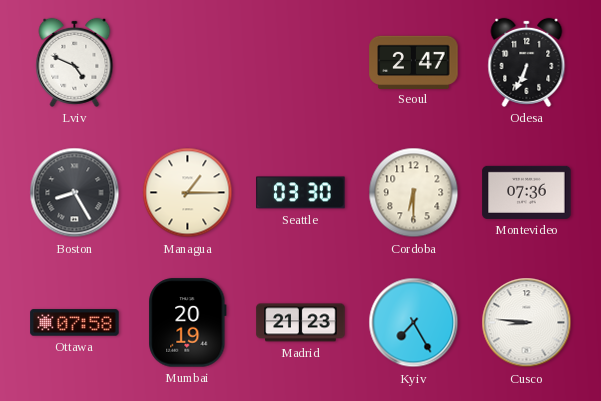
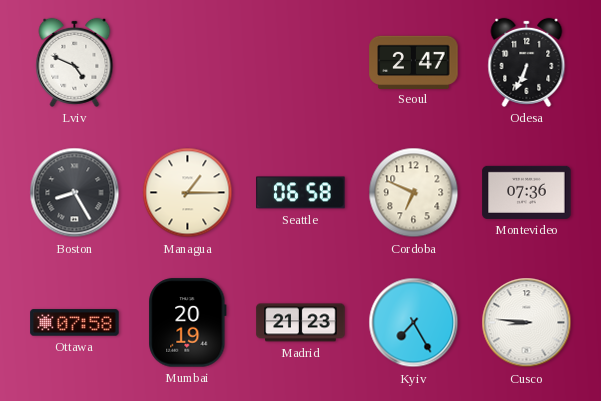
Seattle: 03:30 -> 06:58 (301, 193)
Cordoba: 6:30 -> 6:49 (414, 193)
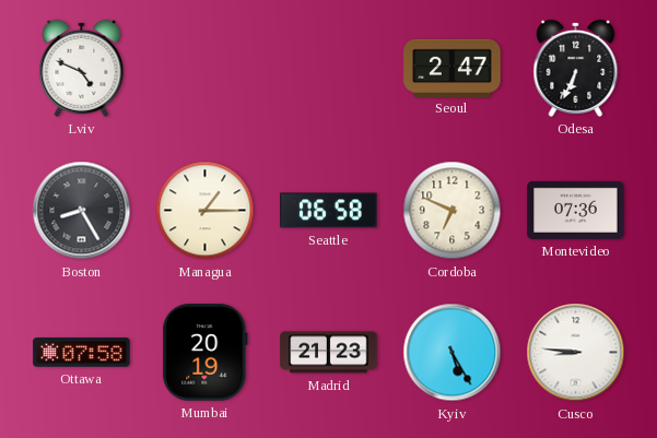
Kyiv: 7:25 -> 5:25 (453, 353)
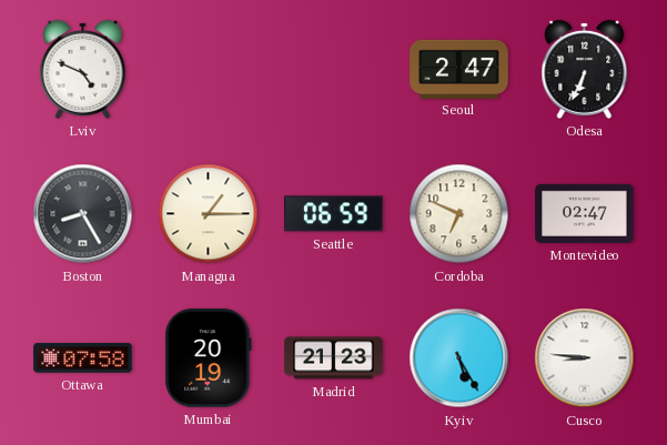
Seattle: 06:58 -> 06:59 (334, 214)
Montevideo: 07:36 -> 02:47 (585, 213)
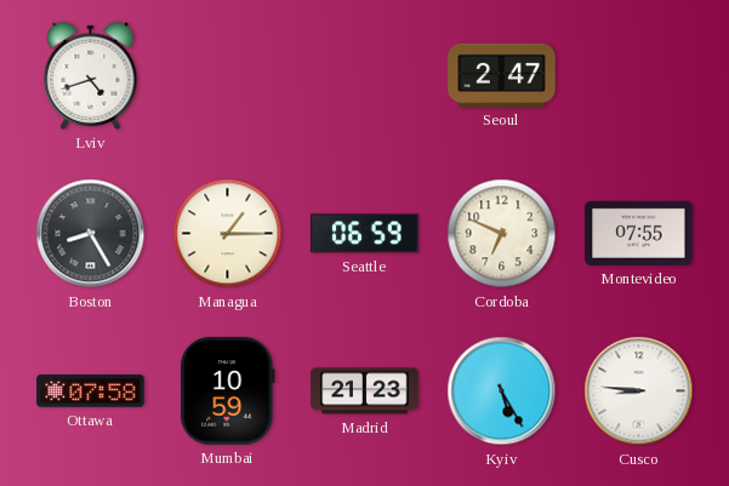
Lviv: 4:49 -> 4:42 (91, 75)
Odesa: 6:34 -> none (585, 69)
Montevideo: 02:47 -> 07:55 (639, 233)
Mumbai: 20:19 -> 10:59 (228, 391)
